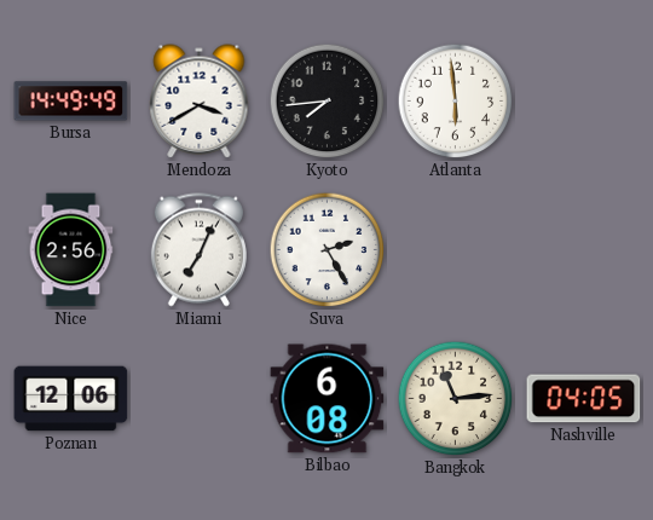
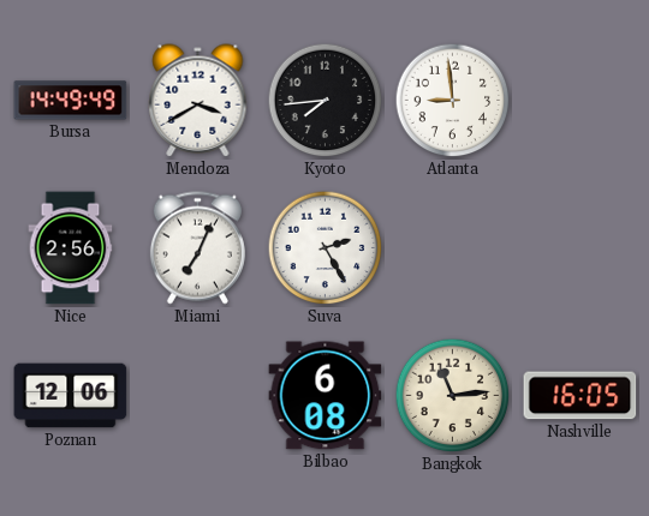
Atlanta: 5:59 -> 8:59 (453, 101)
Nashville: 04:05 -> 16:05 (580, 396)
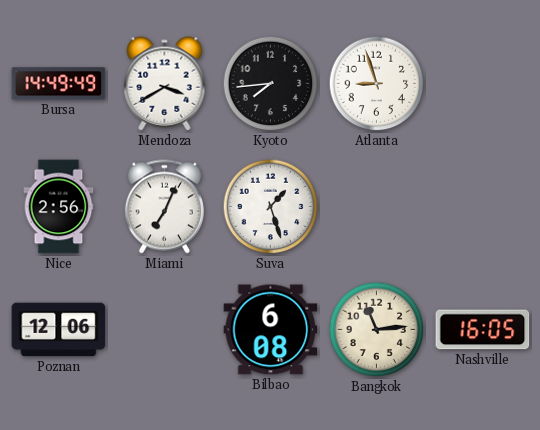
Atlanta: 8:59 -> 8:57 (377, 84)
Suva: 2:25 -> 1:27 (271, 207)
